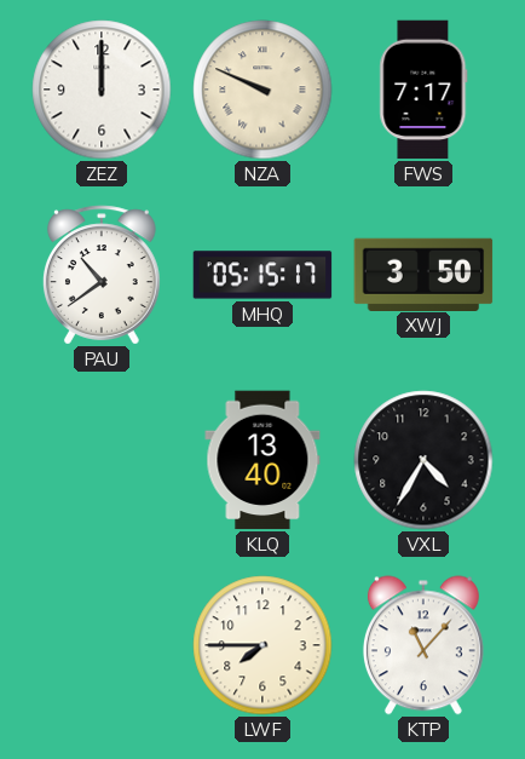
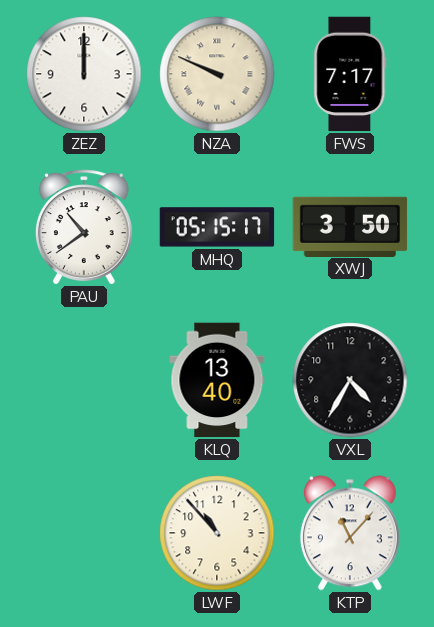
LWF: 7:45 -> 10:53 (217, 533)
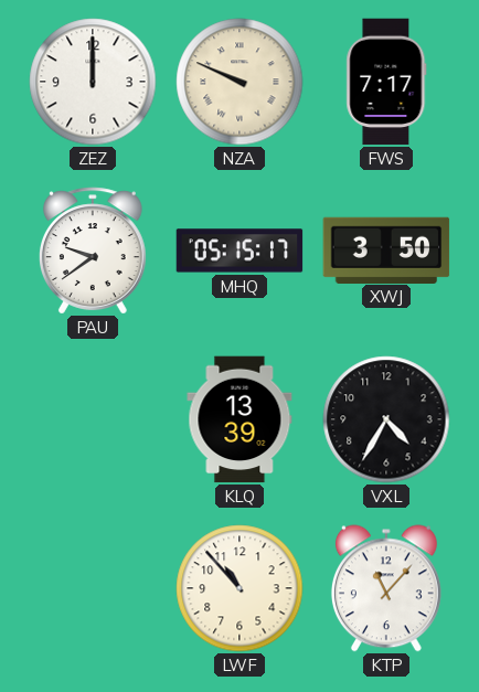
PAU: 10:39 -> 9:39 (93, 251)
KLQ: 13:40 -> 13:39 (239, 419)
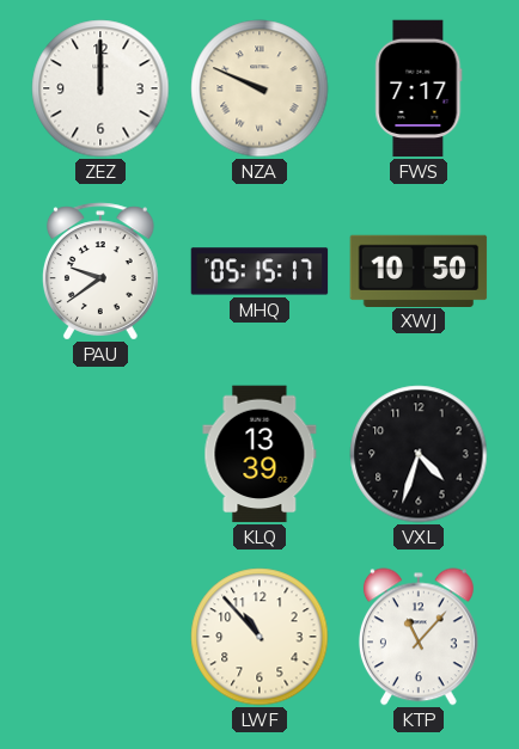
XWJ: 3:50 -> 10:50 (419, 270)
VXL: 4:35 -> 4:33 (419, 454)
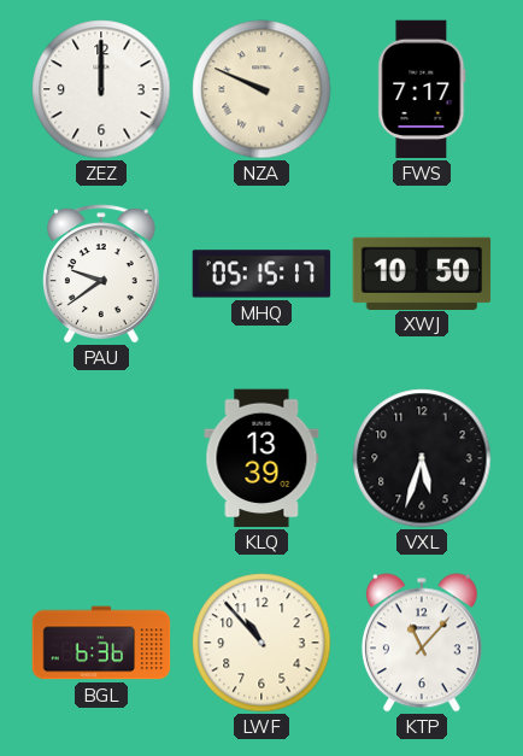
VXL: 4:33 -> 5:33 (422, 458)
BGL: none -> 6:36 (101, 643)
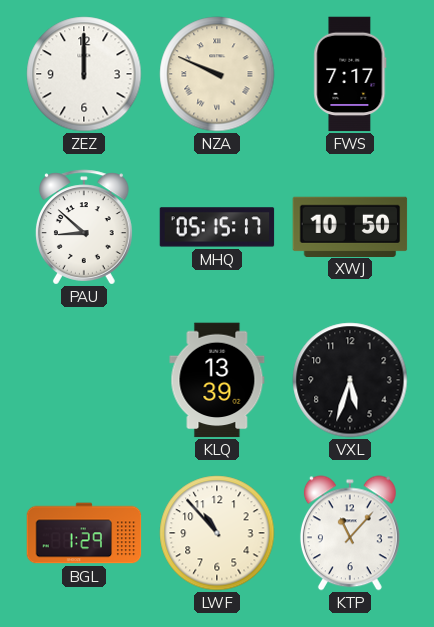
PAU: 9:39 -> 8:52 (84, 227)
BGL: 6:36 -> 1:29 (84, 533)
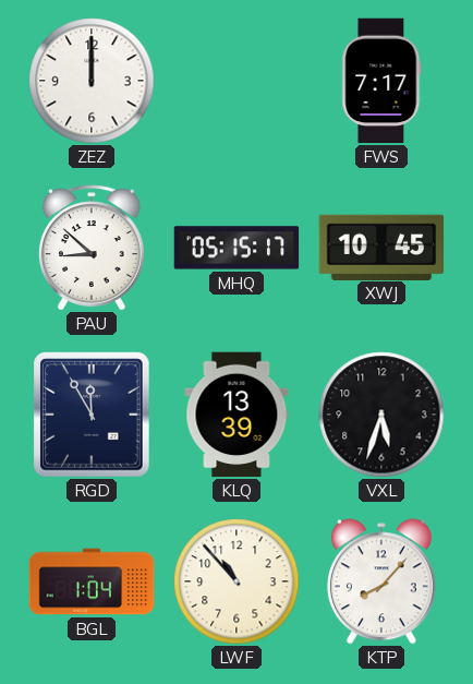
NZA: 9:49 -> none (217, 74)
XWJ: 10:50 -> 10:45 (381, 247)
RGD: none -> 11:55 (92, 415)
BGL: 1:29 -> 1:04 (92, 581)
KTP: 11:07 -> 8:07 (381, 581)
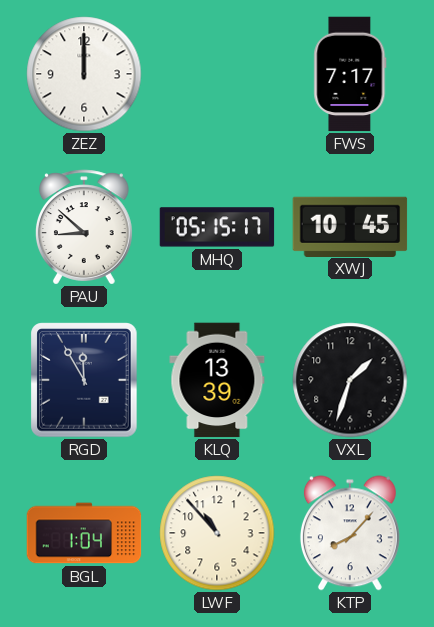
VXL: 5:33 -> 1:33 (350, 380)
